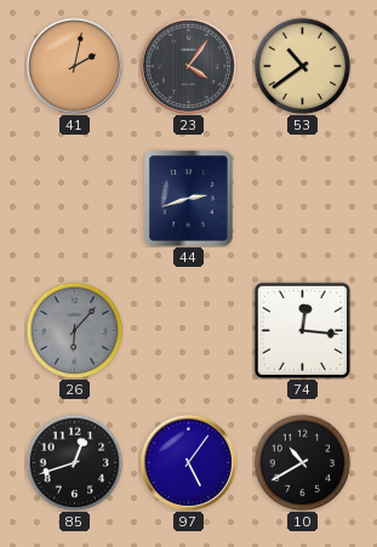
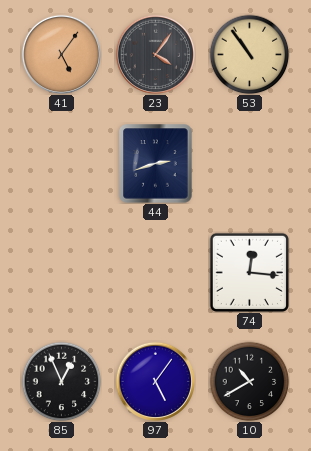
41: 2:02 -> 5:06 (61, 54)
53: 10:39 -> 10:54 (249, 54)
26: 6:07 -> none (74, 330)
85: 12:42 -> 12:56 (61, 381)
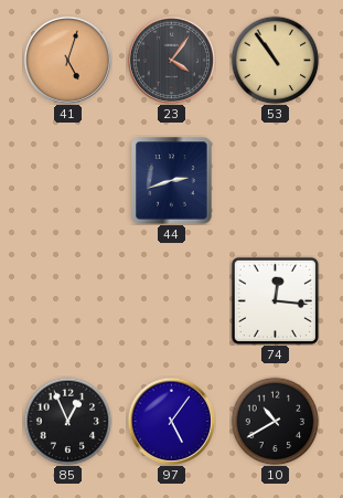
41: 5:06 -> 5:03 (67, 60)
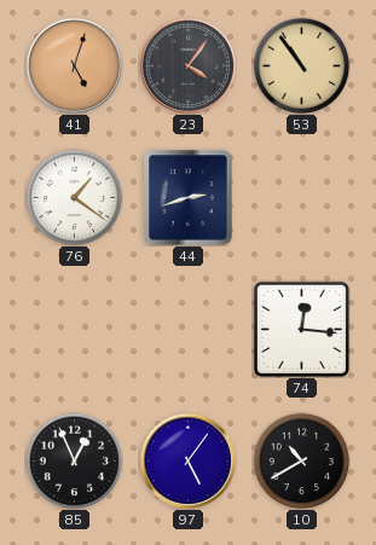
76: none -> 1:21 (74, 197)
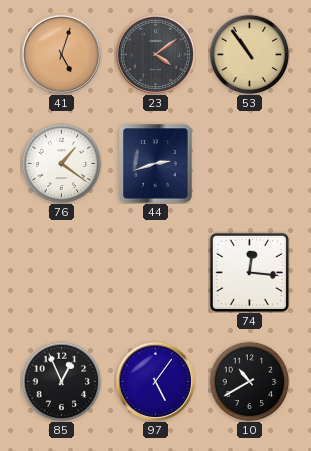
23: 4:06 -> 4:09 (155, 54)
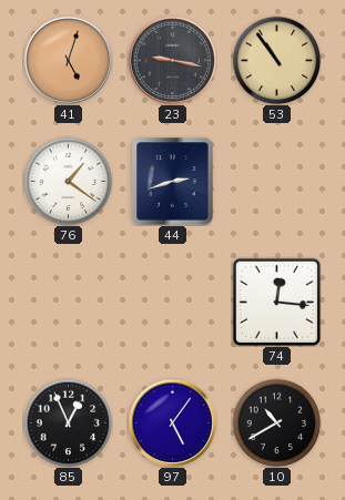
23: 4:09 -> 9:17 (172, 60)
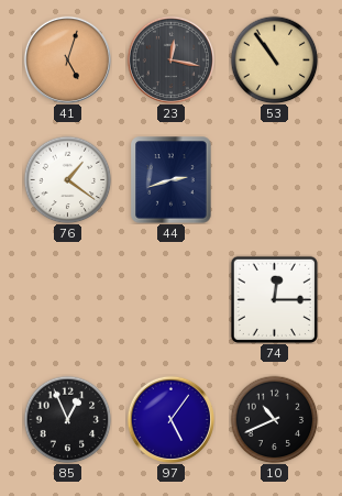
23: 9:17 -> 12:17 (170, 59)
74: 12:16 -> 12:15 (274, 299)
10: 10:40 -> 10:41 (274, 419)
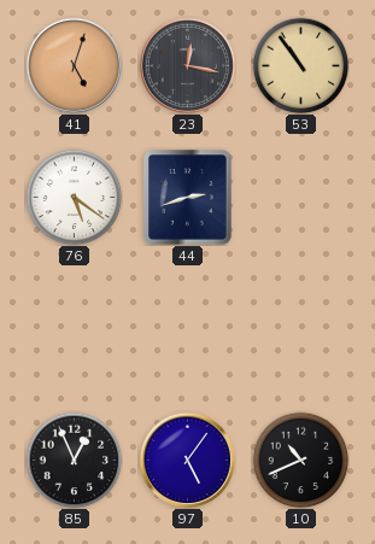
76: 1:21 -> 5:21 (74, 197)
74: 12:15 -> none (274, 299)
